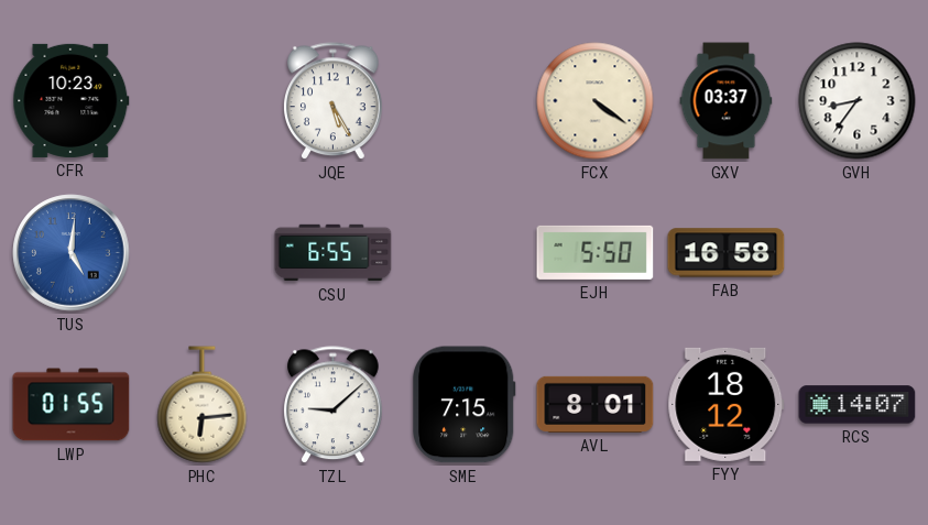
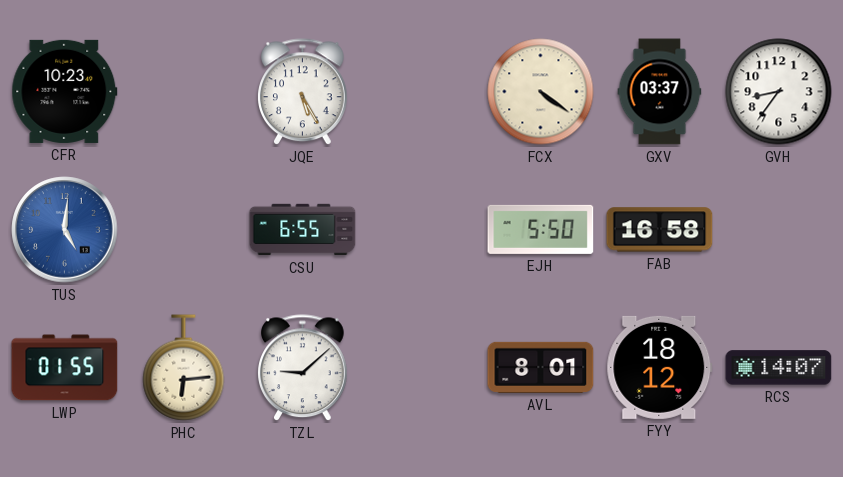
SME: 7:15 -> none (463, 405)
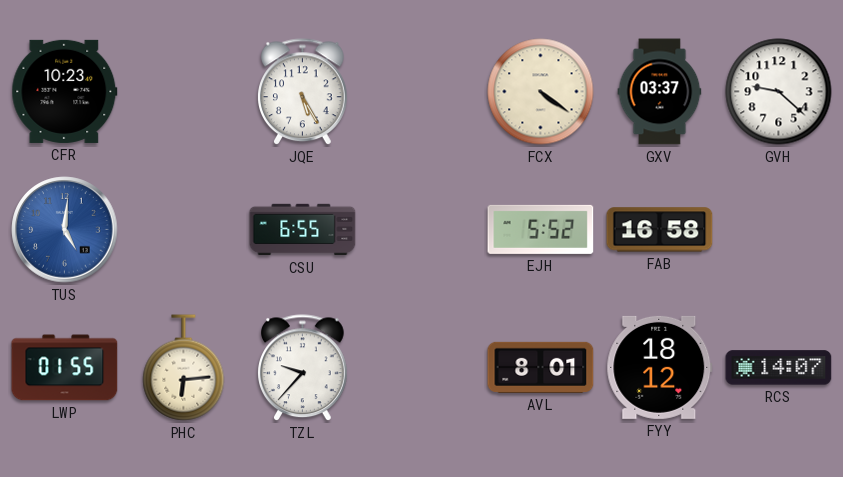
GVH: 8:36 -> 9:22 (779, 92)
EJH: 5:50 -> 5:52 (541, 229)
TZL: 9:08 -> 9:37 (303, 368)
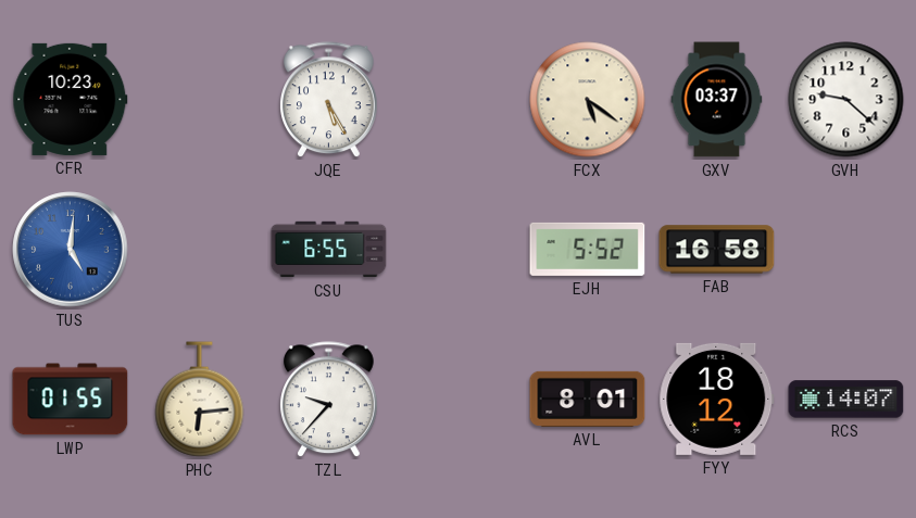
FCX: 4:21 -> 5:21 (588, 100)
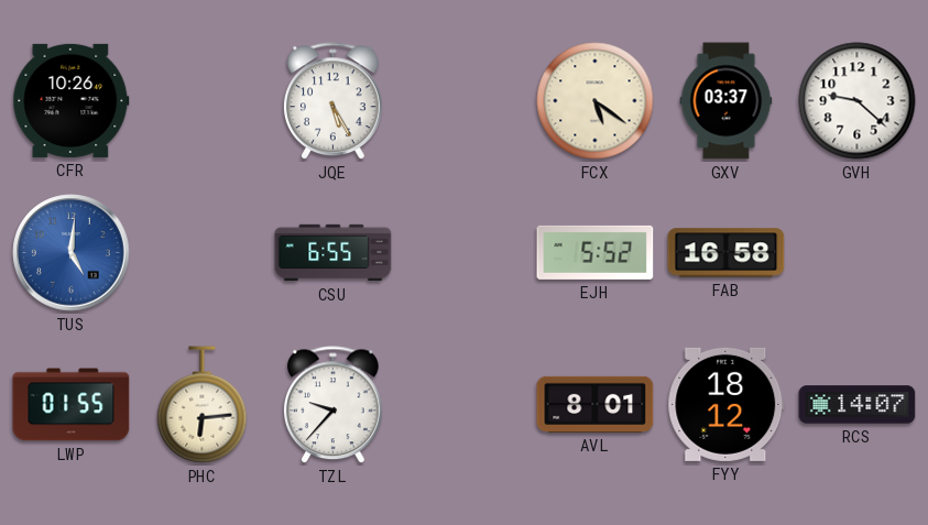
CFR: 10:23 -> 10:26 (72, 100)
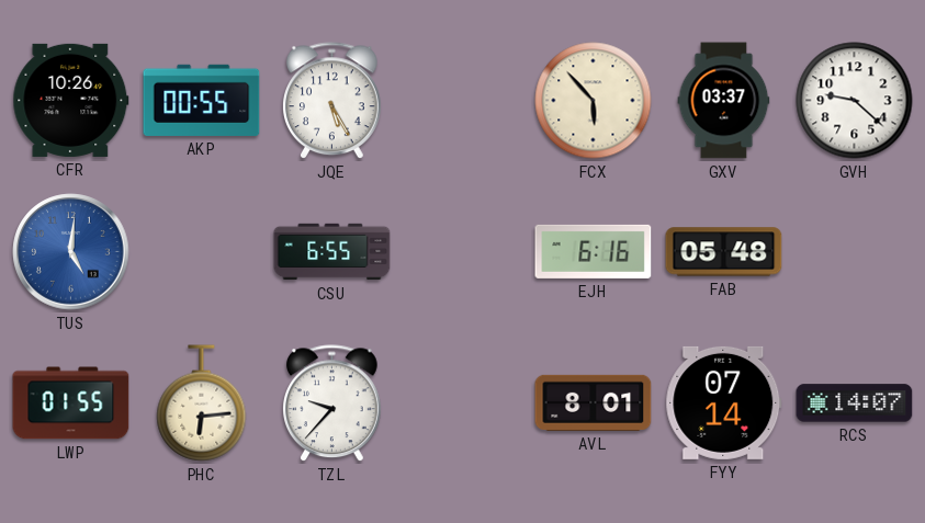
AKP: none -> 00:55 (202, 100)
FCX: 5:21 -> 5:53 (594, 101)
EJH: 5:52 -> 6:16 (594, 251)
FAB: 16:58 -> 05:48 (724, 252)
FYY: 18:12 -> 07:14 (724, 402)
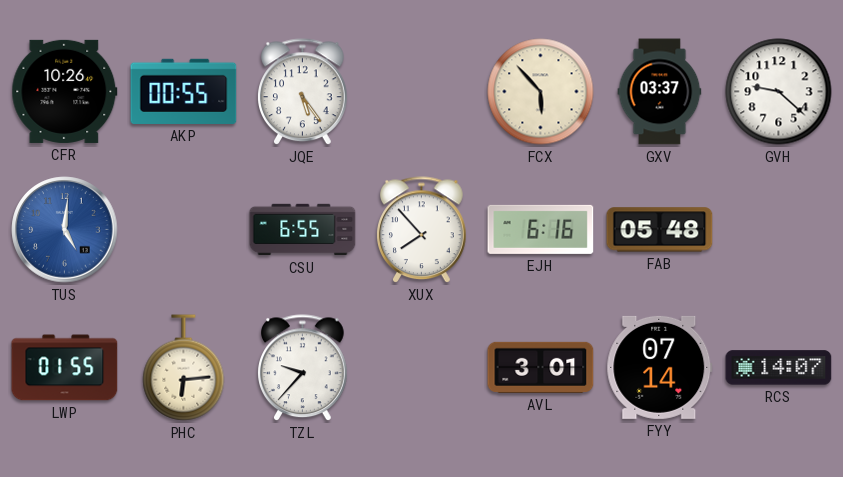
JQE: 5:25 -> 5:24 (303, 92)
XUX: none -> 7:53 (422, 230)
AVL: 8:01 -> 3:01 (541, 367)
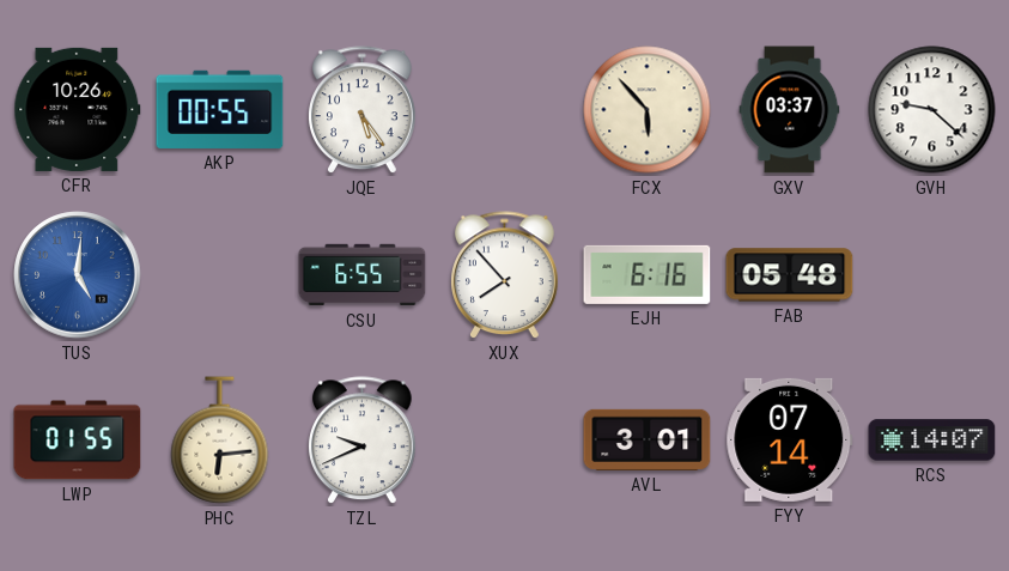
TZL: 9:37 -> 9:41 (363, 441)
